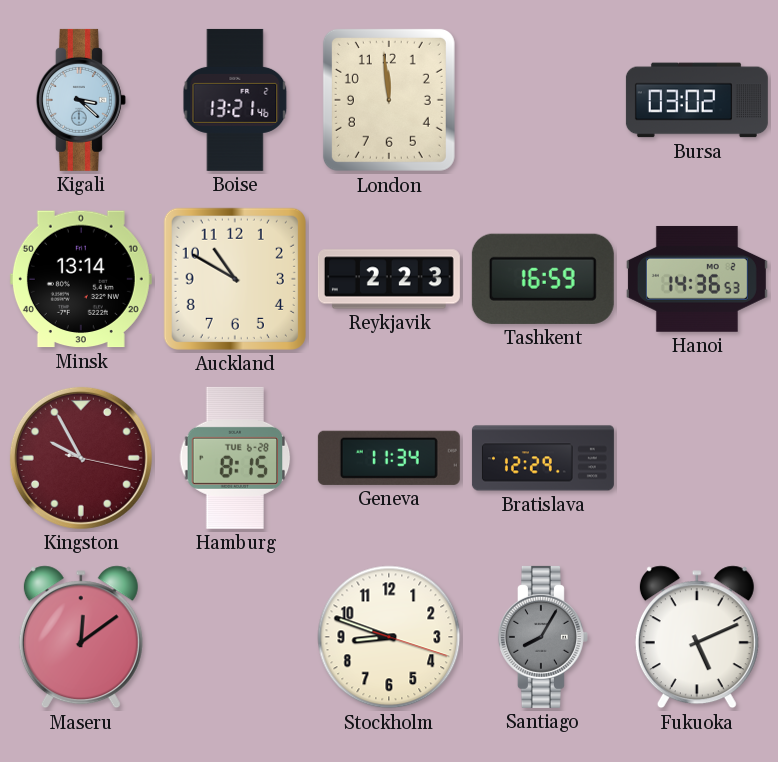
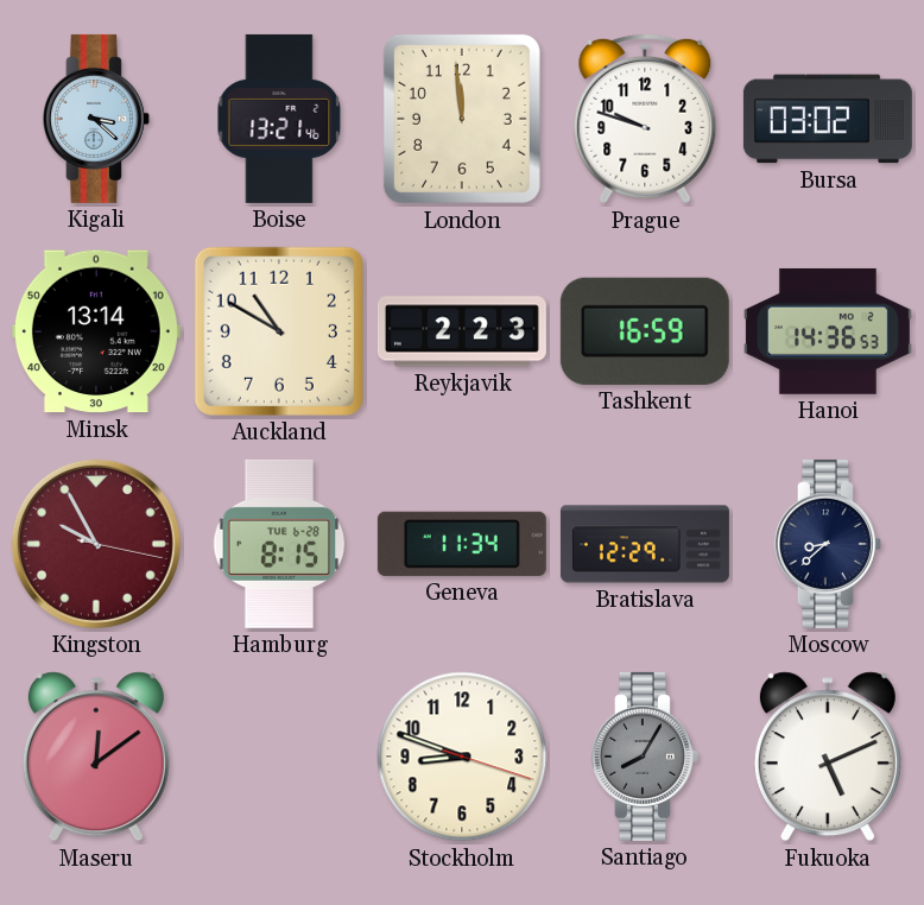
Prague: none -> 9:48 (645, 119)
Moscow: none -> 8:38 (828, 544)
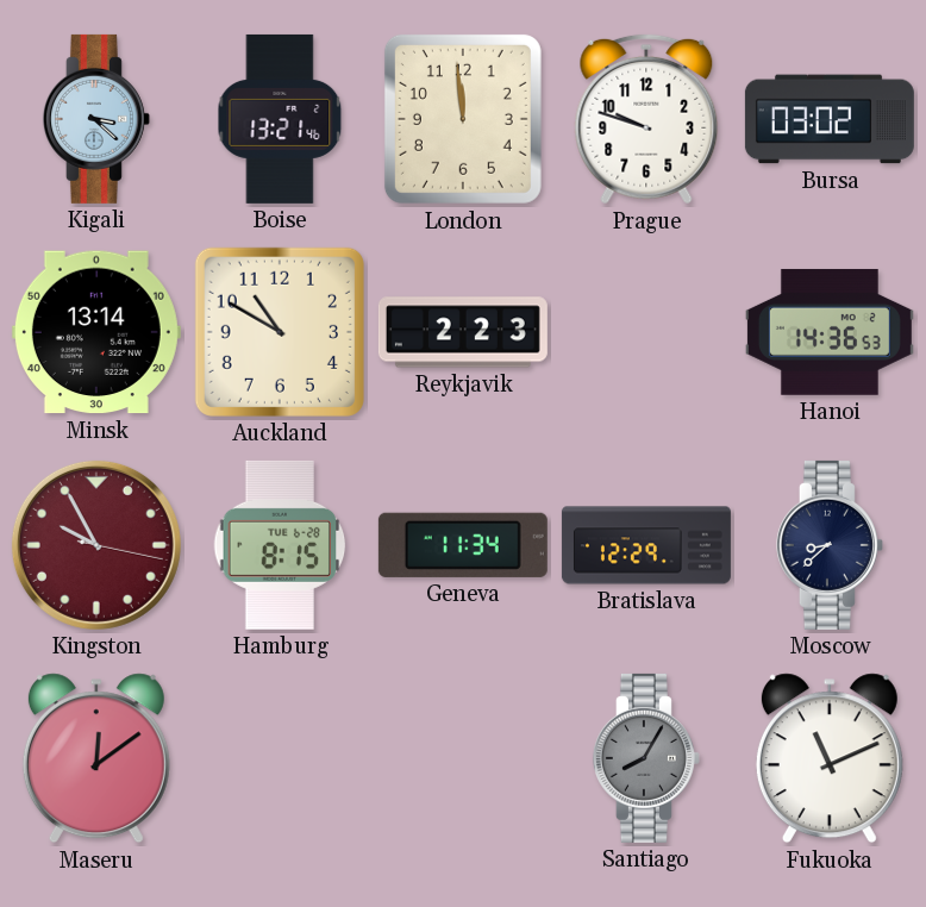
Tashkent: 16:59 -> none (645, 331)
Stockholm: 8:48 -> none (462, 757)
Fukuoka: 5:11 -> 11:11 (830, 758)
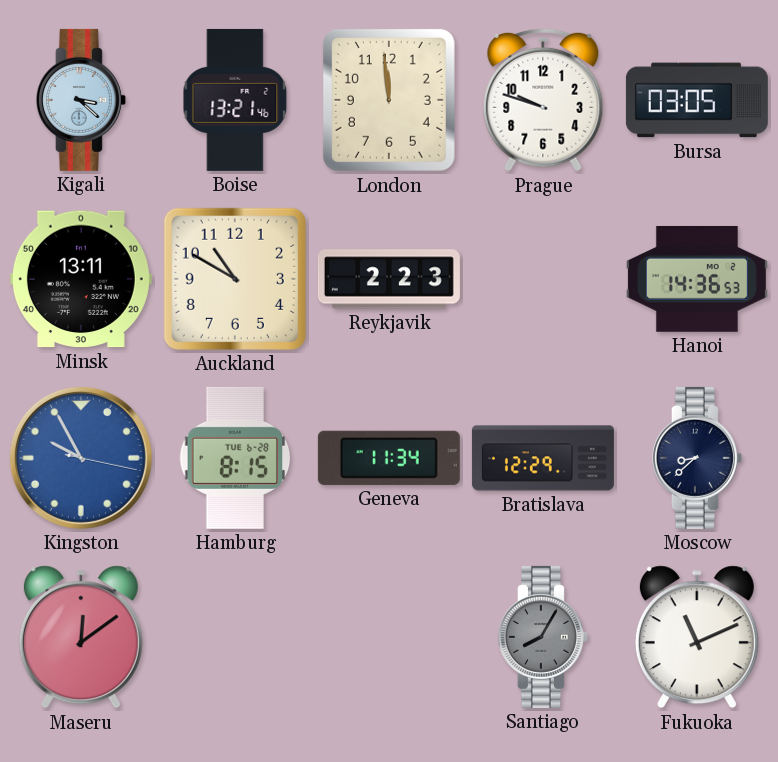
Bursa: 03:02 -> 03:05 (697, 100)
Minsk: 13:14 -> 13:11 (81, 279)
Kingston dial: burgundy -> blue (81, 458)
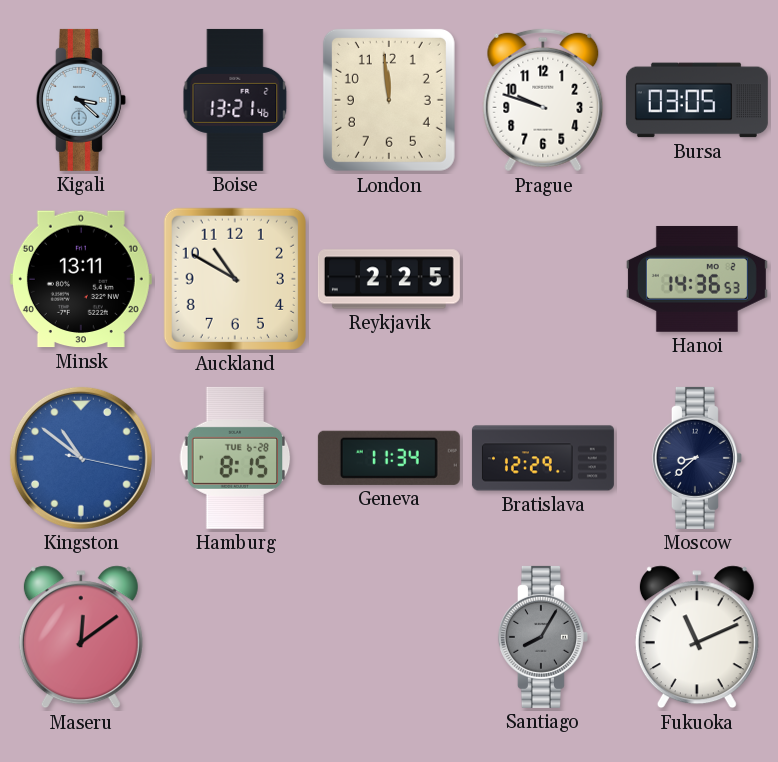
Reykjavik: 2:23 -> 2:25 (389, 279)
Kingston: 9:55 -> 10:51 (81, 458)
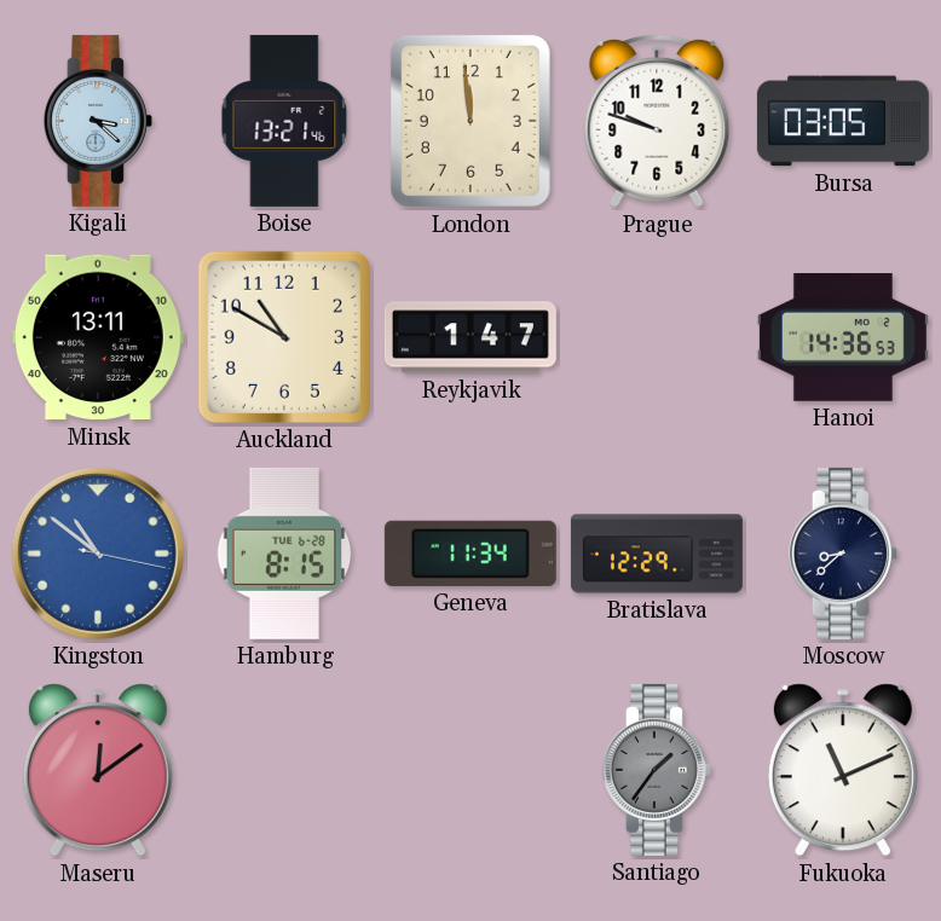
Reykjavik: 2:25 -> 1:47 (470, 337)
Santiago: 8:05 -> 1:36 (657, 770)
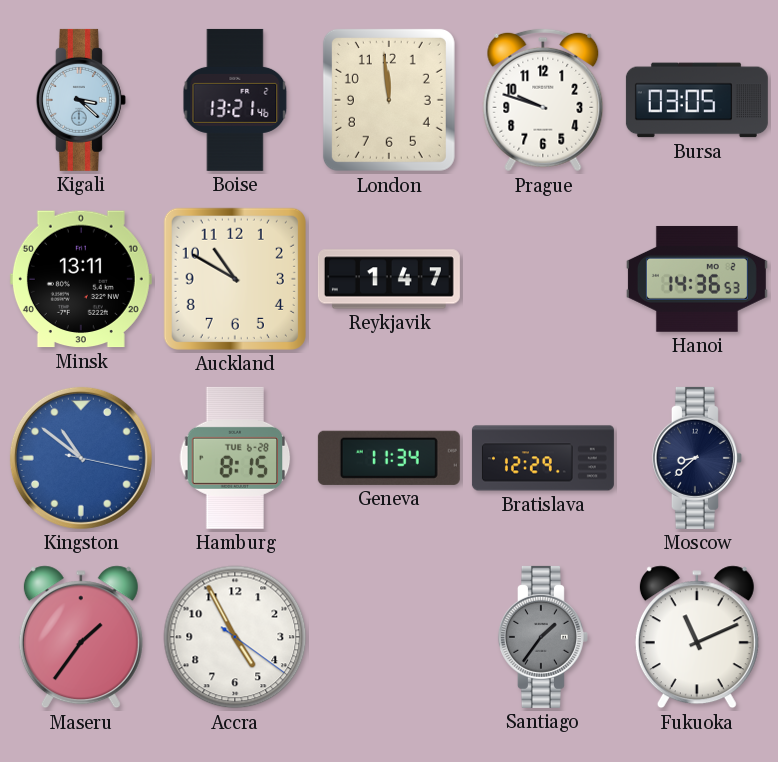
Maseru: 12:09 -> 1:36 (81, 637)
Accra: none -> 4:55 (235, 637)
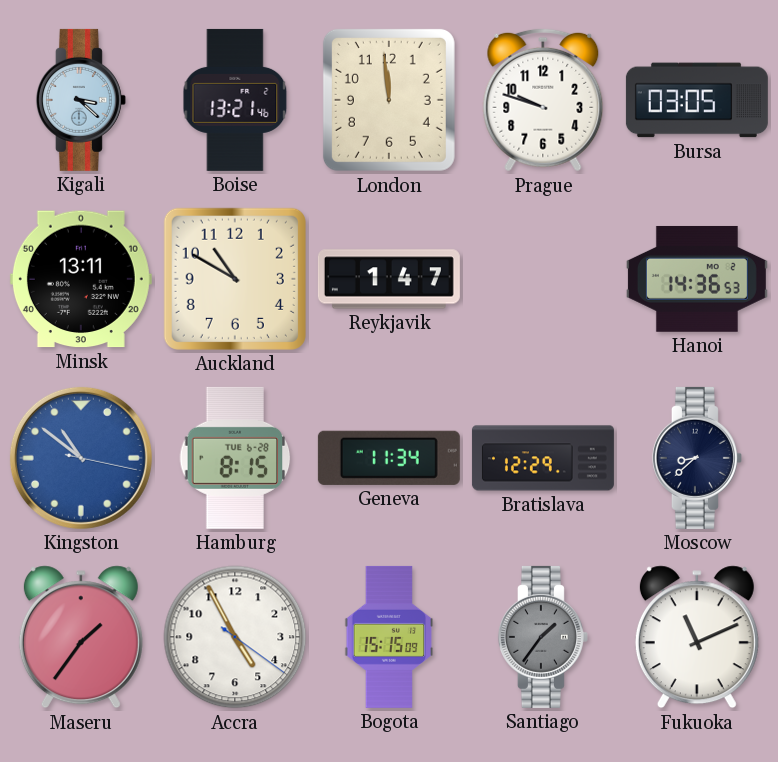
Bogota: none -> 15:15 (389, 637)
